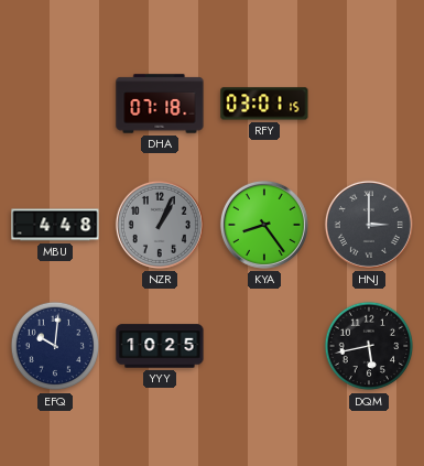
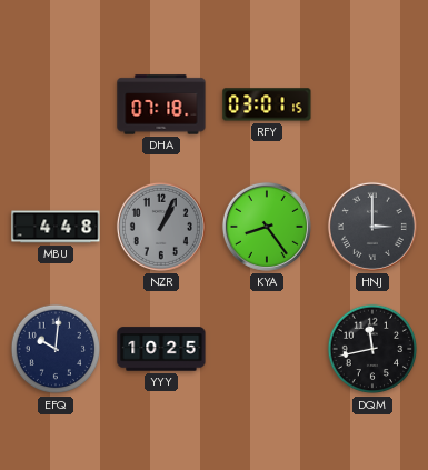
DQM: 5:43 -> 11:43 (372, 349)
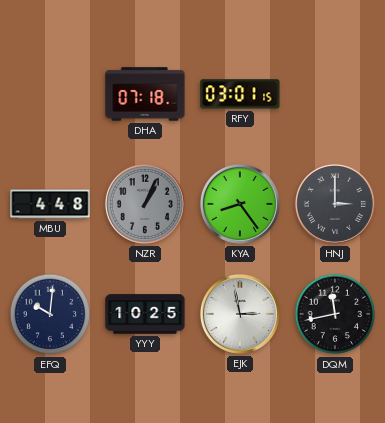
EJK: none -> 2:58 (240, 314)
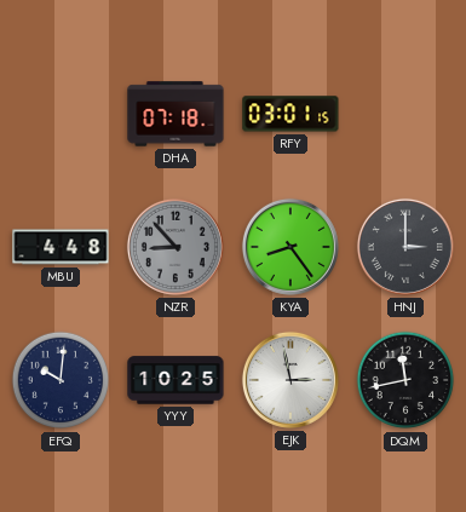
NZR: 1:04 -> 8:53 (176, 247)
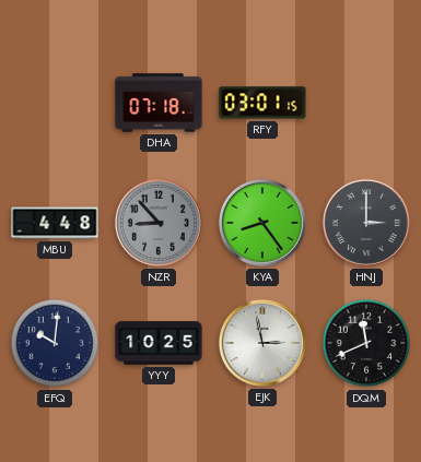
DQM: 11:43 -> 11:41 (366, 343)
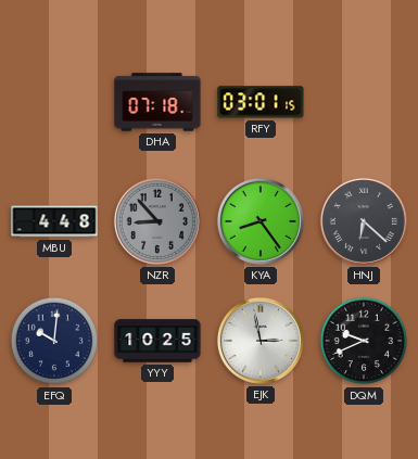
HNJ: 3:00 -> 6:22 (364, 221)
DQM: 11:41 -> 9:41 (364, 341)
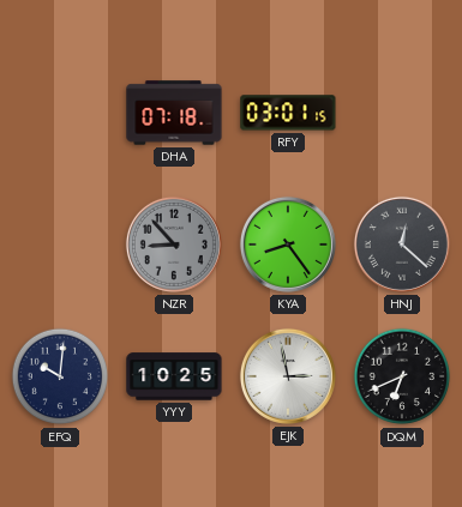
MBU: 4:48 -> none (54, 221)
HNJ: 6:22 -> 12:22 (402, 245)
DQM: 9:41 -> 6:41 (402, 376)
